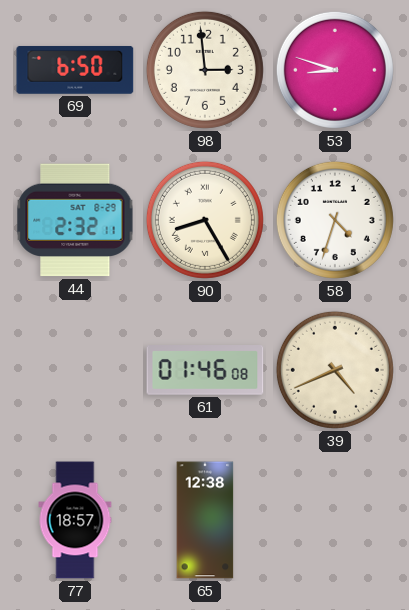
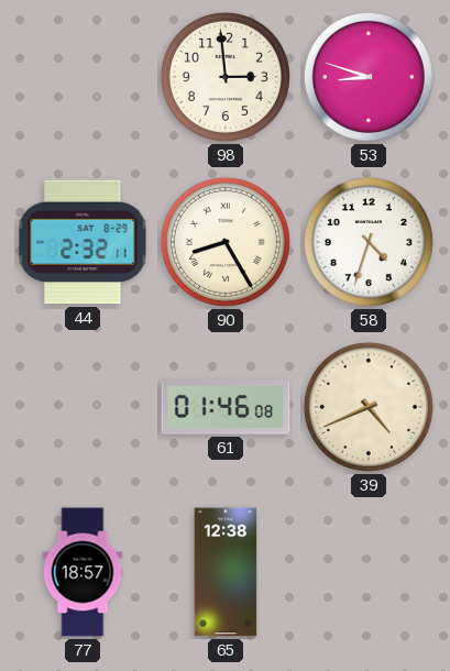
69: 6:50 -> none (75, 70)
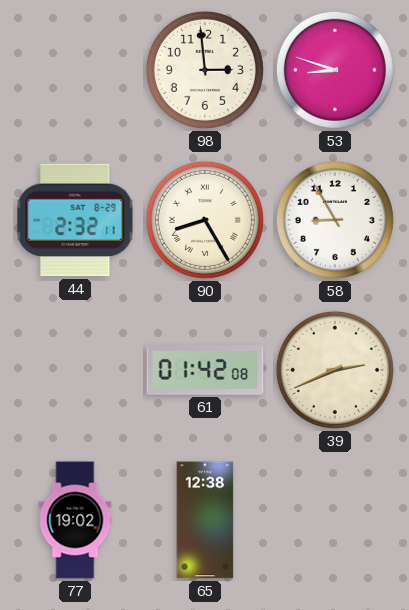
58: 4:33 -> 8:55 (335, 220)
61: 01:46 -> 01:42 (205, 370)
39: 4:41 -> 2:41 (335, 370)
77: 18:57 -> 19:02 (75, 520)
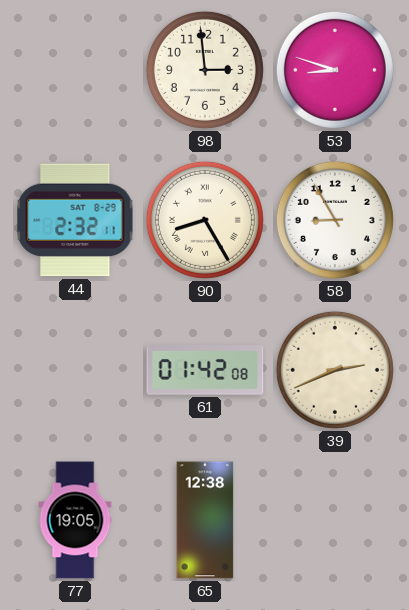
77: 19:02 -> 19:05 (75, 520)
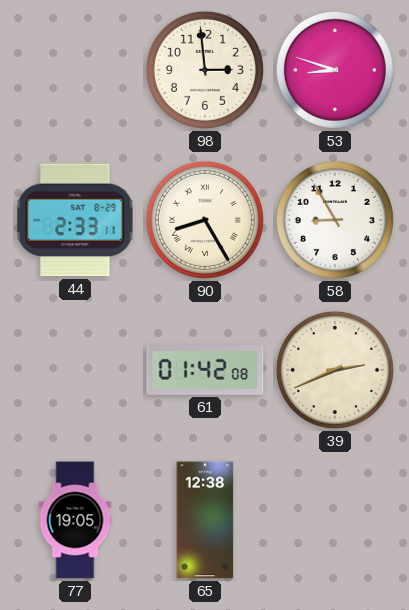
44: 2:32 -> 2:33 (75, 220)
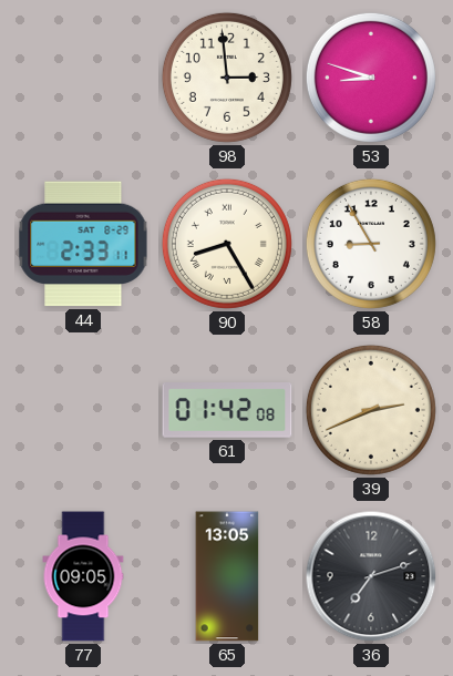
77: 19:05 -> 09:05 (83, 576)
65: 12:38 -> 13:05 (227, 576)
36: none -> 7:12 (371, 576)
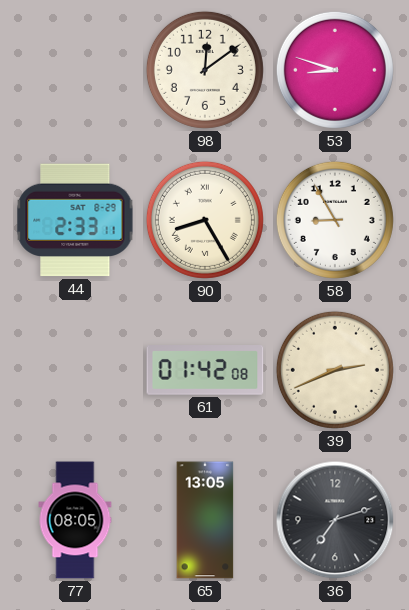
98: 2:59 -> 12:09 (205, 70)
77: 09:05 -> 08:05 (75, 520)
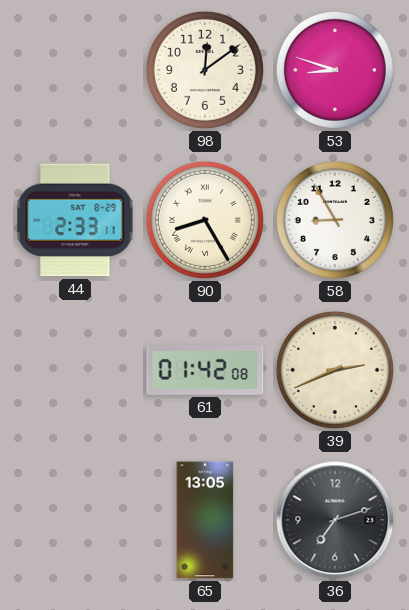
77: 08:05 -> none (75, 520)
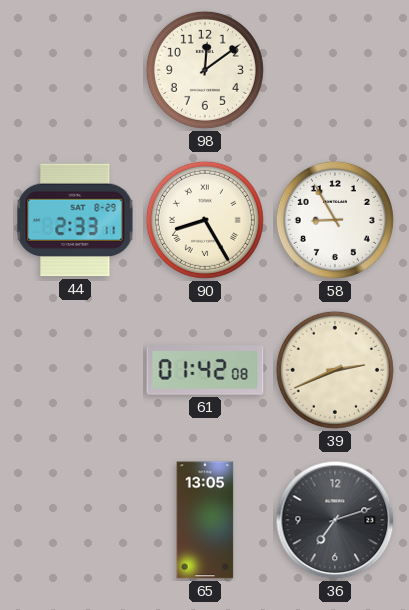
53: 8:48 -> none (335, 70)
